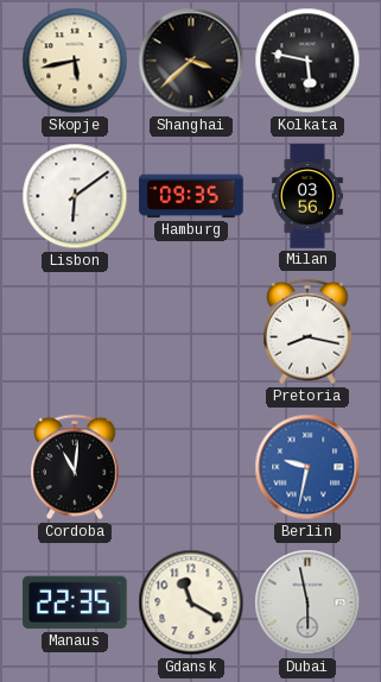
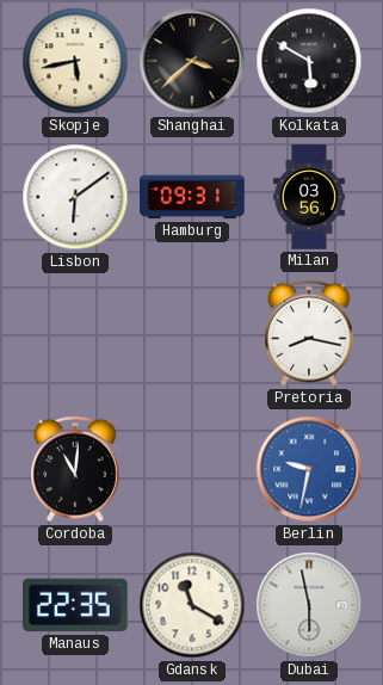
Kolkata: 5:47 -> 5:50 (309, 61)
Hamburg: 09:35 -> 09:31 (192, 197)
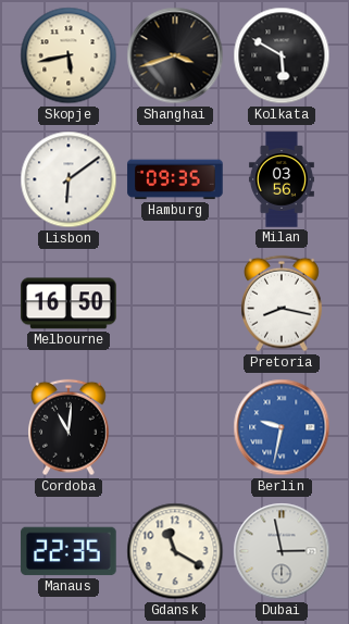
Shanghai: 3:38 -> 3:42 (175, 55)
Hamburg: 09:31 -> 09:35 (175, 179)
Melbourne: none -> 16:50 (68, 303)
Dubai: 5:58 -> 2:58 (282, 551)
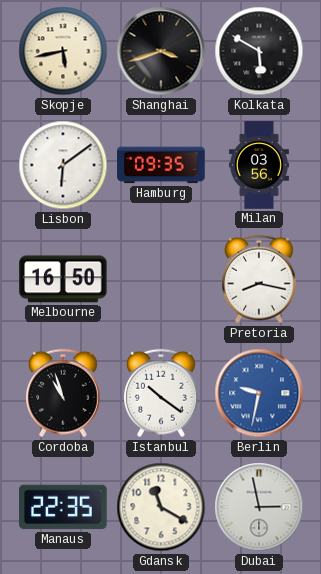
Cordoba: 11:01 -> 10:57 (64, 393)
Istanbul: none -> 10:21 (162, 393)
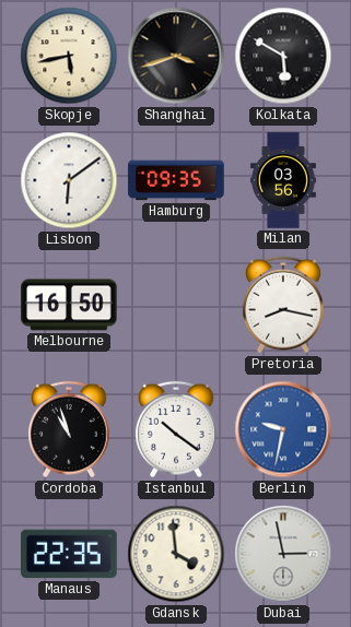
Gdansk: 11:20 -> 3:59 (176, 554)
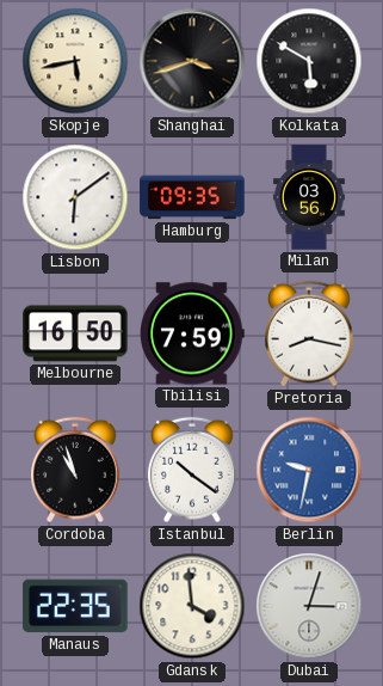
Tbilisi: none -> 7:59 (193, 333)
Dubai: 2:58 -> 3:03 (309, 606)
